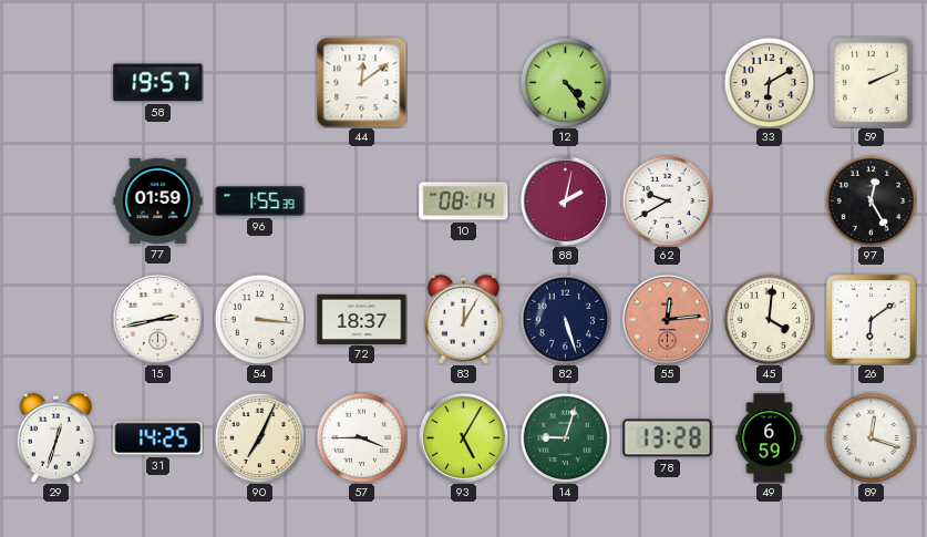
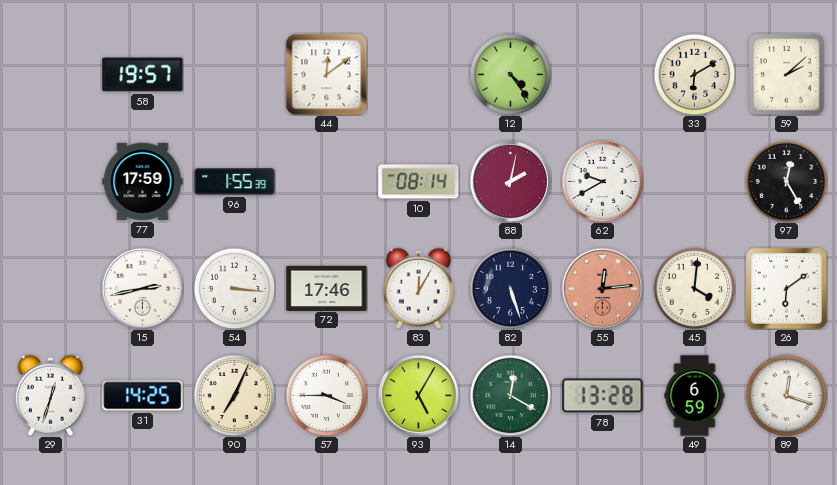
59: 2:11 -> 2:08 (786, 74)
77: 01:59 -> 17:59 (143, 181)
72: 18:37 -> 17:46 (327, 288)
14: 9:03 -> 12:20 (510, 395)
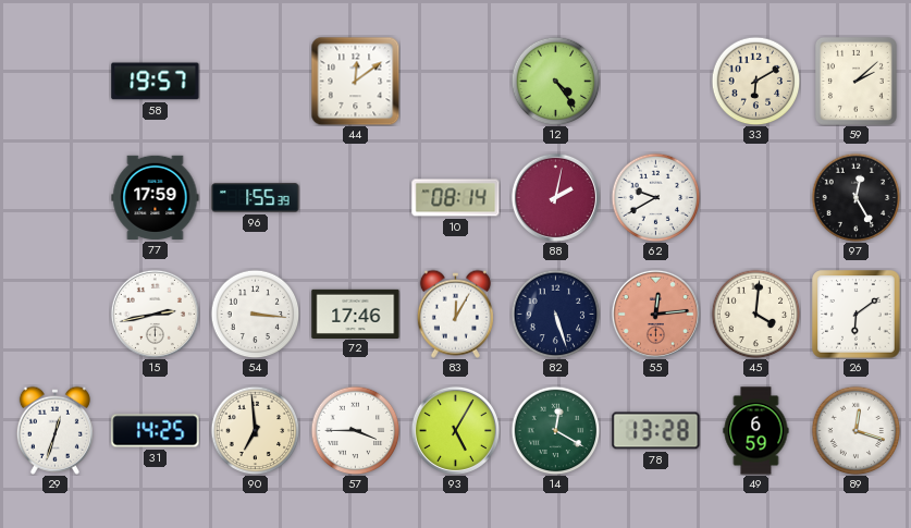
90: 7:04 -> 6:59 (255, 430)
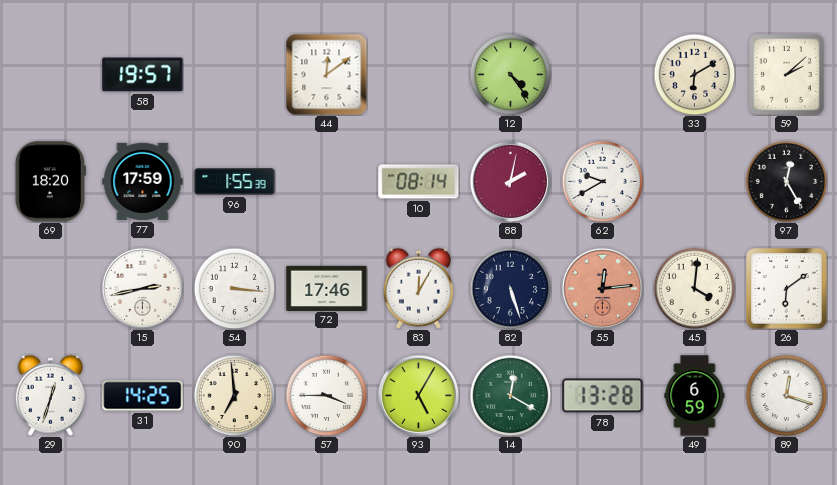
69: none -> 18:20 (50, 182)
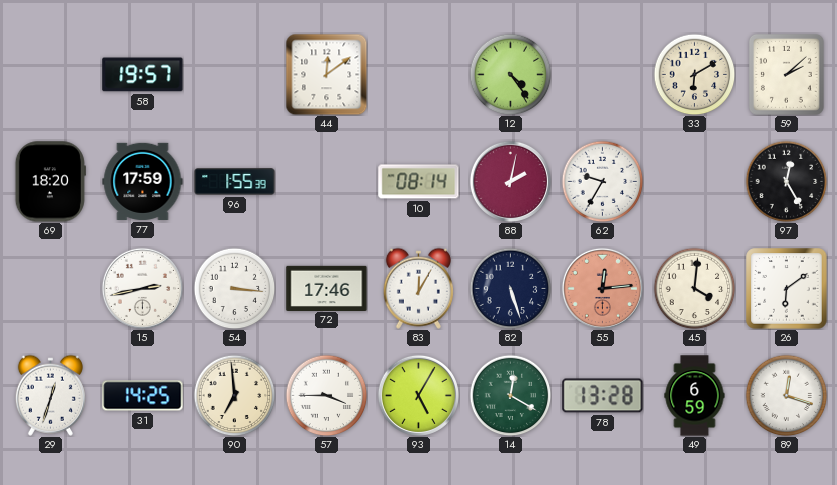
62: 9:40 -> 9:35 (602, 181)
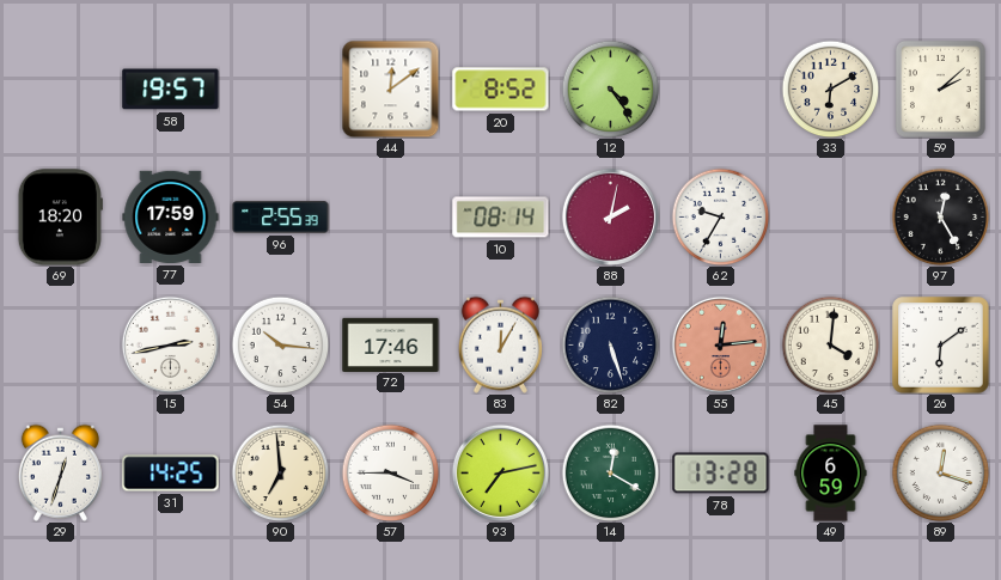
20: none -> 8:52 (501, 90)
96: 1:55 -> 2:55 (281, 218)
54: 3:16 -> 10:16 (280, 344)
93: 5:05 -> 7:13 (500, 472)
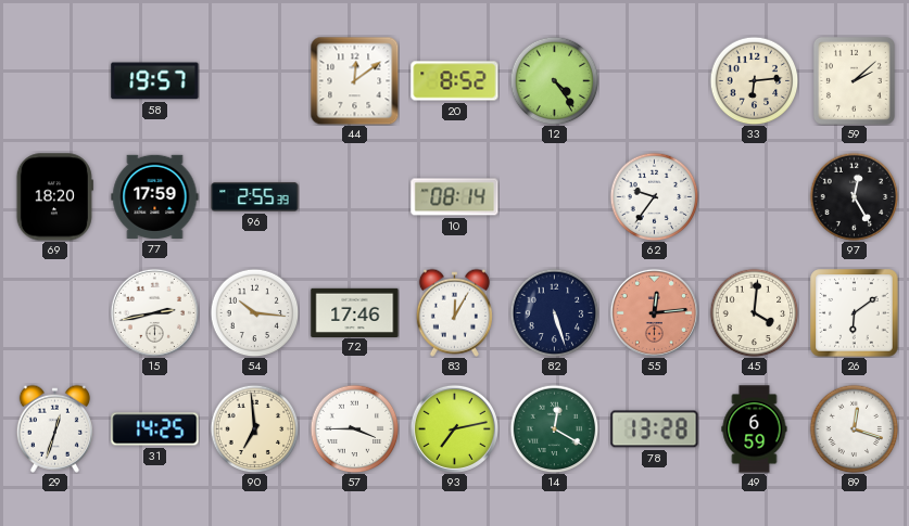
33: 6:10 -> 6:14 (754, 80)
88: 2:02 -> none (610, 216)
62: 9:35 -> 9:36 (654, 196)
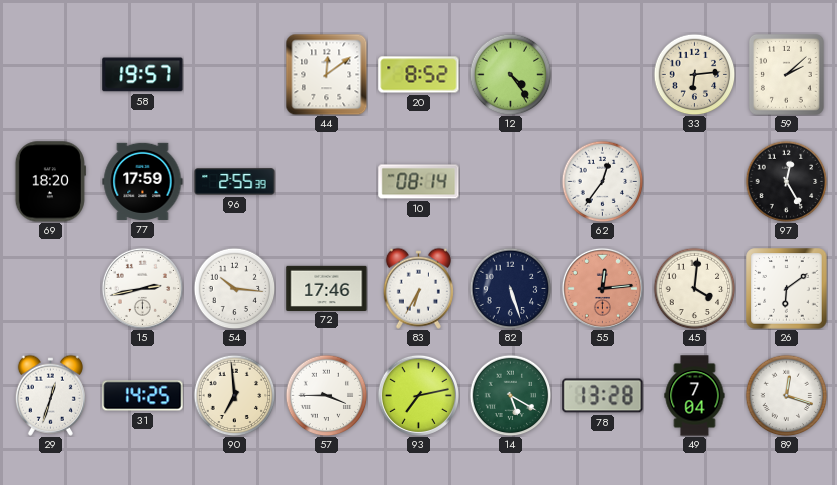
62: 9:36 -> 12:36 (602, 181)
83: 12:05 -> 6:35 (418, 288)
14: 12:20 -> 5:20 (510, 395)
49: 6:59 -> 7:04 (695, 396)
